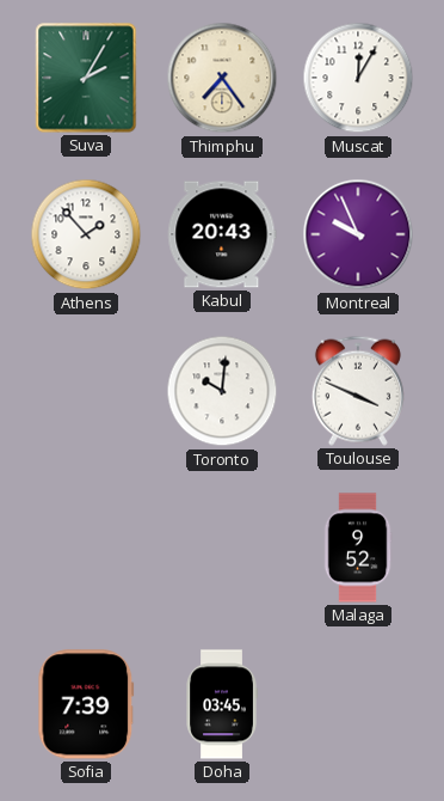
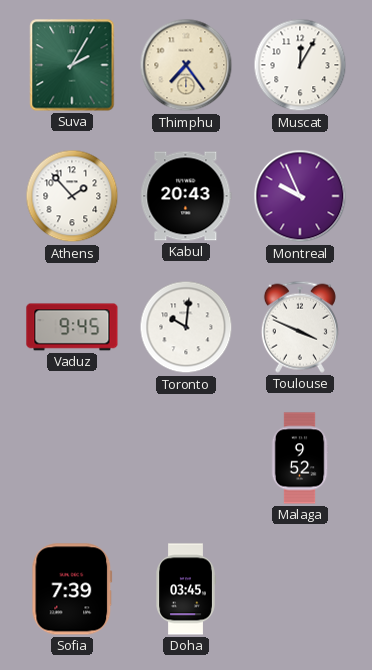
Vaduz: none -> 9:45 (72, 327)
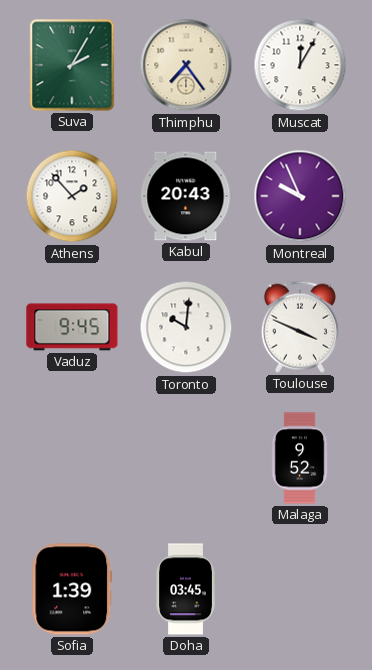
Sofia: 7:39 -> 1:39 (72, 589)
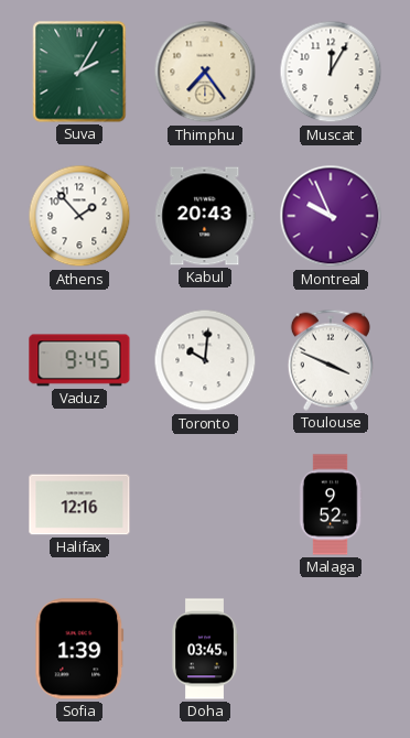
Halifax: none -> 12:16 (79, 504)
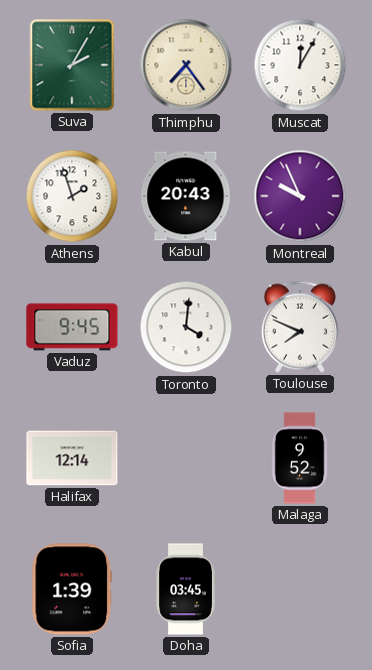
Athens: 1:53 -> 1:57 (72, 196)
Toronto: 10:01 -> 4:01 (186, 327)
Toulouse: 3:49 -> 7:49 (300, 327)
Halifax: 12:16 -> 12:14 (72, 458)
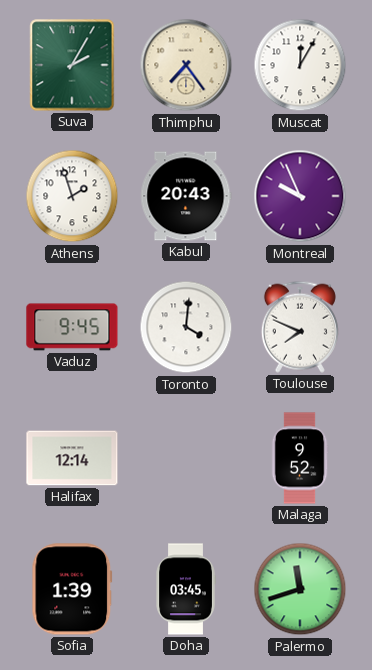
Palermo: none -> 11:42 (300, 589)
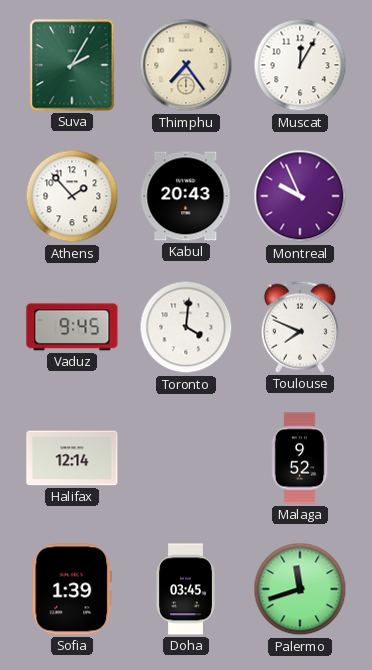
Athens: 1:57 -> 1:53 (72, 196)
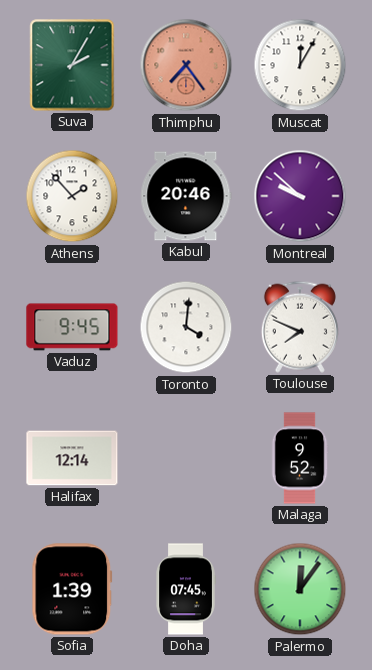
Thimphu dial: cream -> salmon (186, 65)
Kabul: 20:43 -> 20:46 (186, 196)
Montreal: 9:56 -> 9:52 (300, 196)
Doha: 03:45 -> 07:45 (186, 589)
Palermo: 11:42 -> 12:06 (300, 589)
